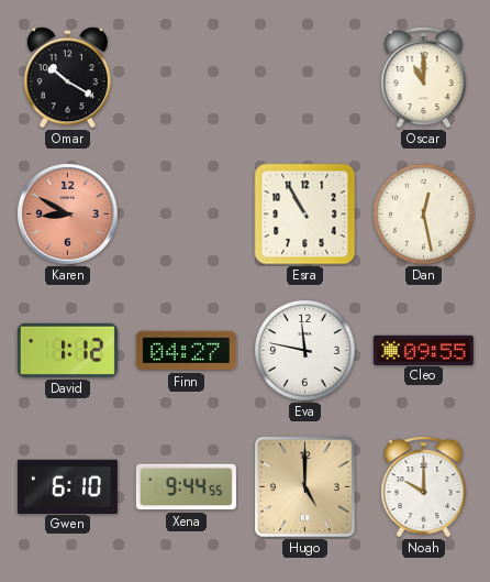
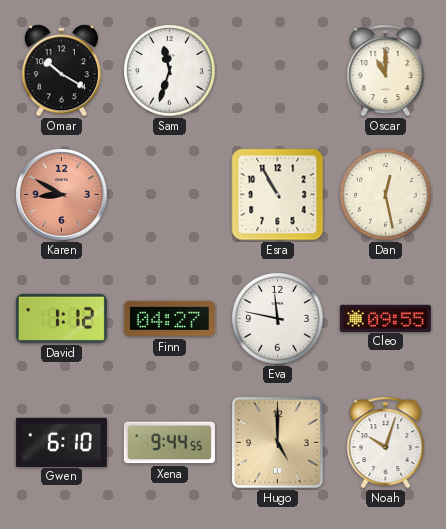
Sam: none -> 11:33 (170, 71)
Noah: 10:00 -> 10:03 (386, 443)
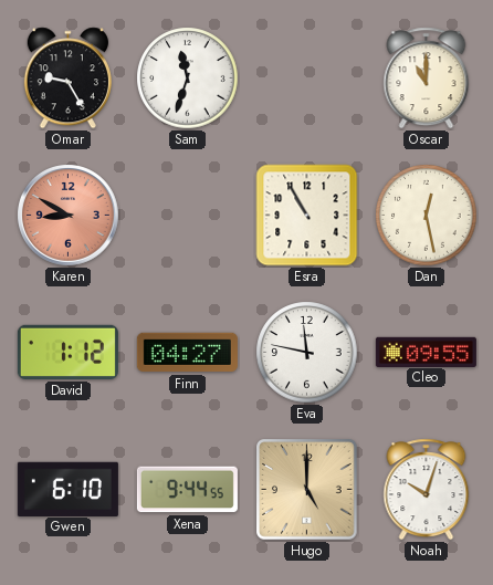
Omar: 10:20 -> 9:25 (67, 79)
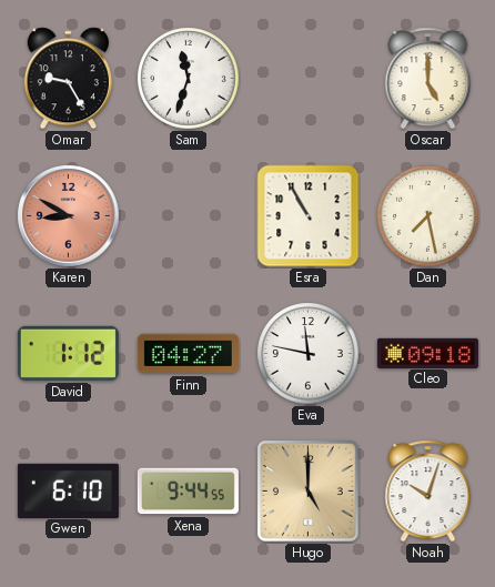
Oscar: 11:00 -> 5:00 (428, 79)
Dan: 12:28 -> 7:28 (428, 216)
Cleo: 09:55 -> 09:18 (427, 353)
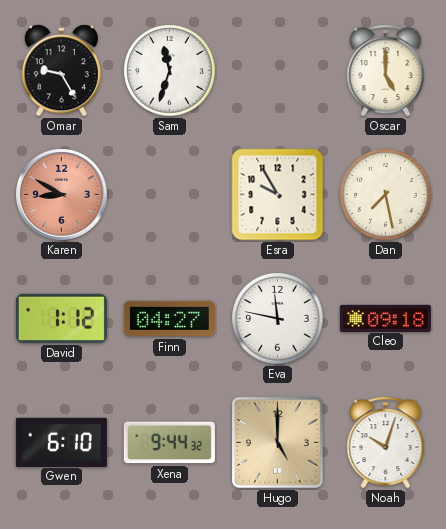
Esra: 10:55 -> 9:55 (278, 195)
Xena: 9:44:55 -> 9:44:32 (169, 443)
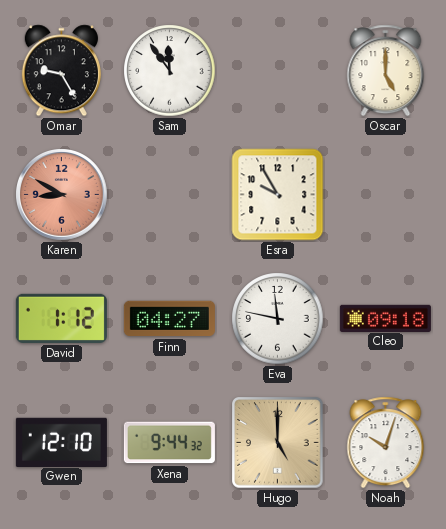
Sam: 11:33 -> 11:54 (170, 71)
Dan: 7:28 -> none (386, 195)
Gwen: 6:10 -> 12:10 (61, 442)
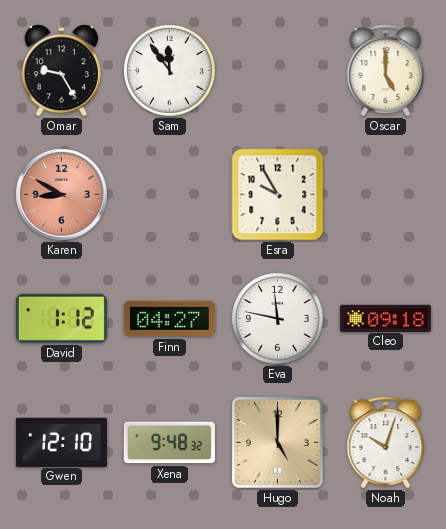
Xena: 9:44 -> 9:48 (169, 443)
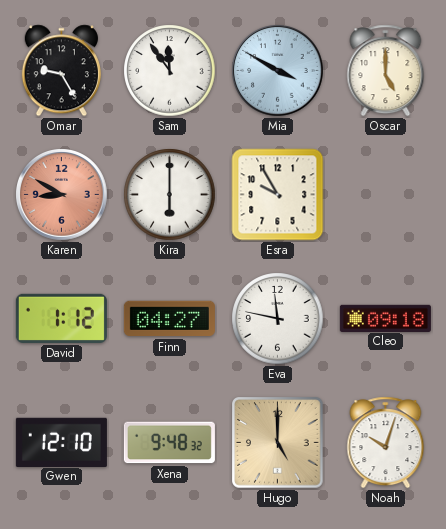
Mia: none -> 3:50 (278, 71)
Kira: none -> 6:00 (170, 195)
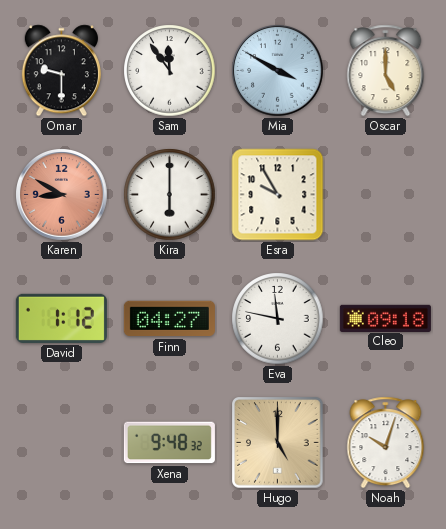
Omar: 9:25 -> 9:30 (61, 71)
Gwen: 12:10 -> none (61, 442)
